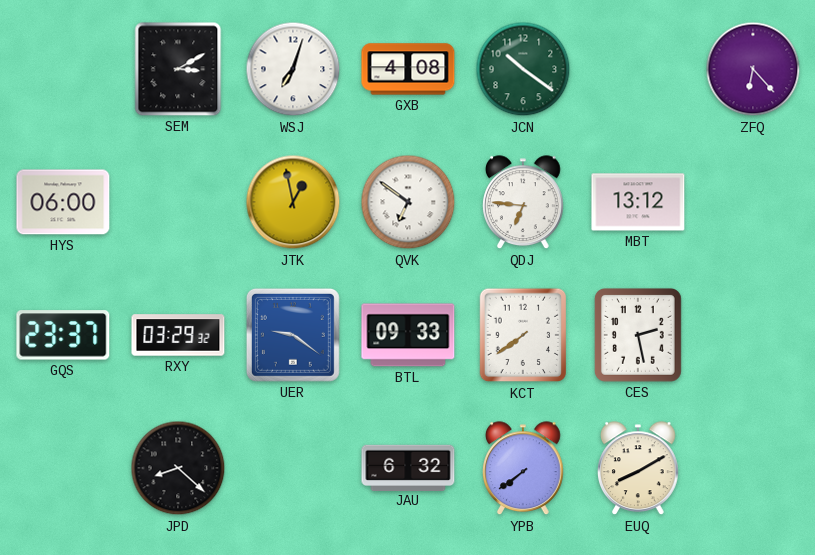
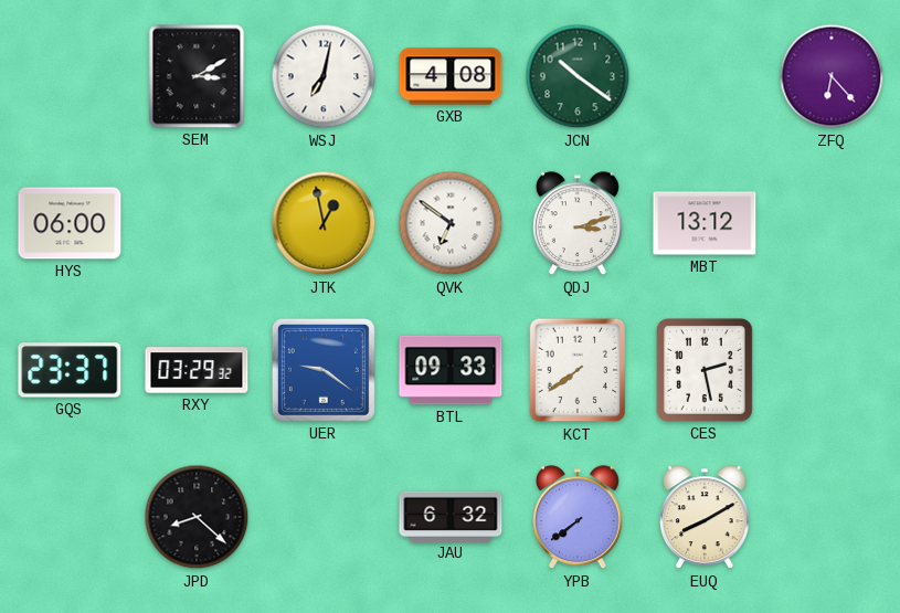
WSJ: 7:03 -> 7:02 (324, 76)
QDJ: 6:46 -> 3:12 (579, 224)
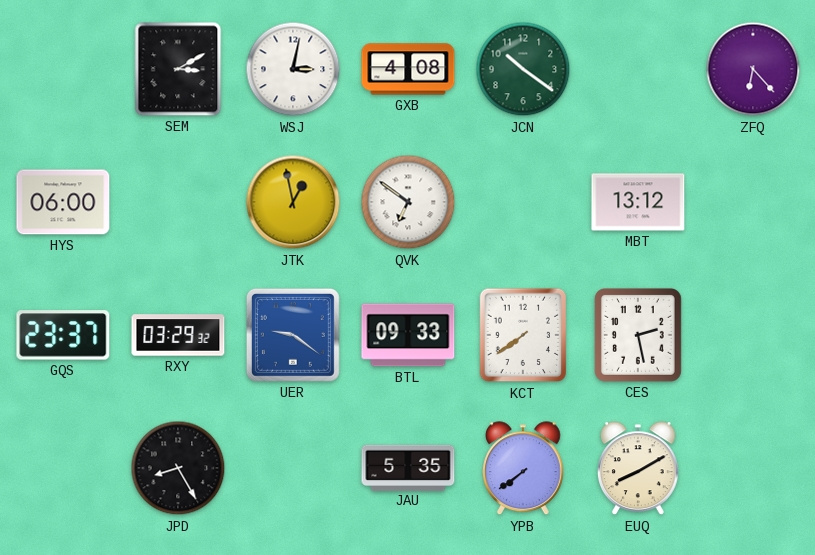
WSJ: 7:02 -> 3:02 (293, 69)
QDJ: 3:12 -> none (579, 224)
JPD: 8:22 -> 8:25 (178, 468)
JAU: 6:32 -> 5:35 (408, 467)
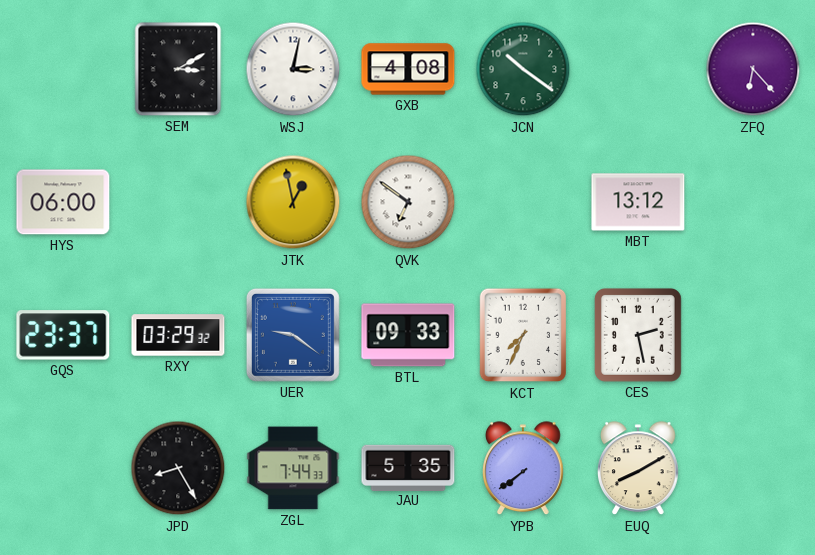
KCT: 7:39 -> 7:34 (523, 335)
ZGL: none -> 7:44 (293, 468)
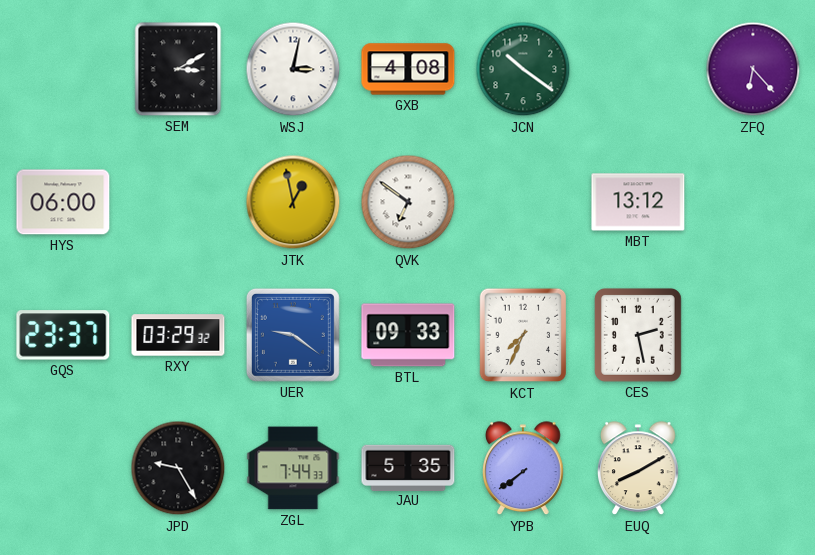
JPD: 8:25 -> 9:25 (178, 468)
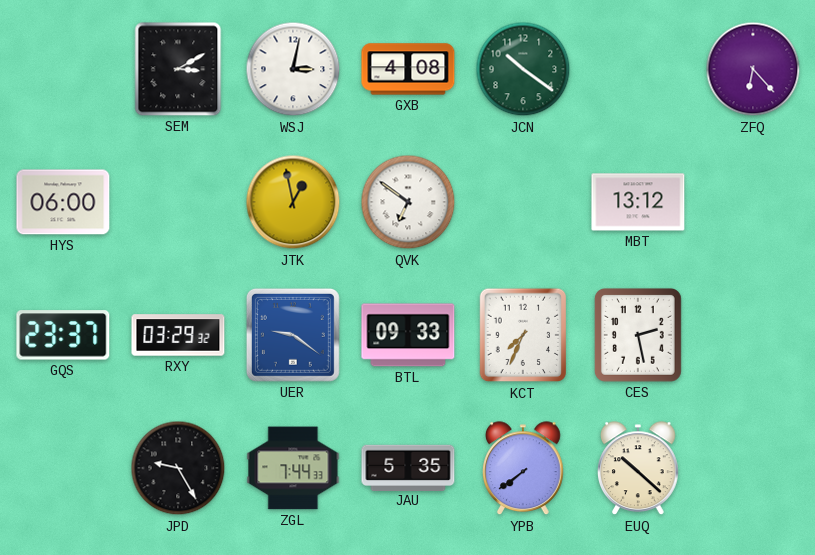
EUQ: 8:10 -> 10:22 (639, 469)
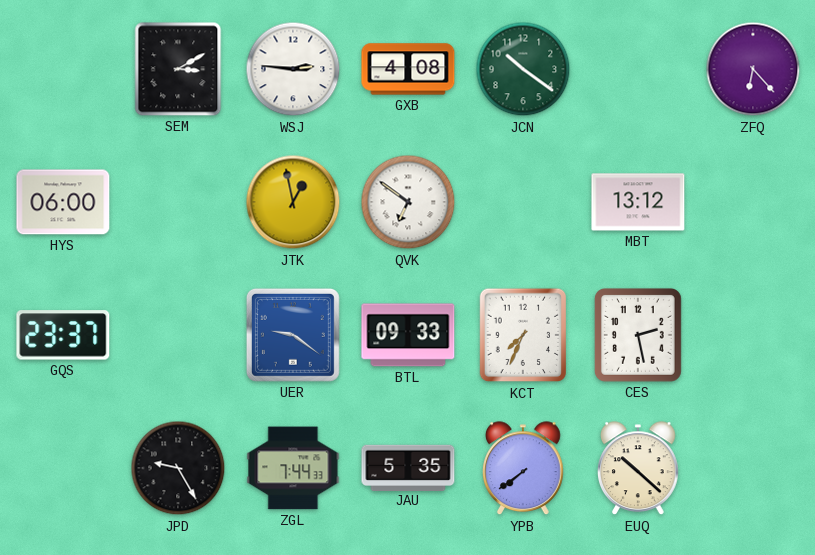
WSJ: 3:02 -> 2:46 (293, 69)
RXY: 03:29 -> none (178, 335)
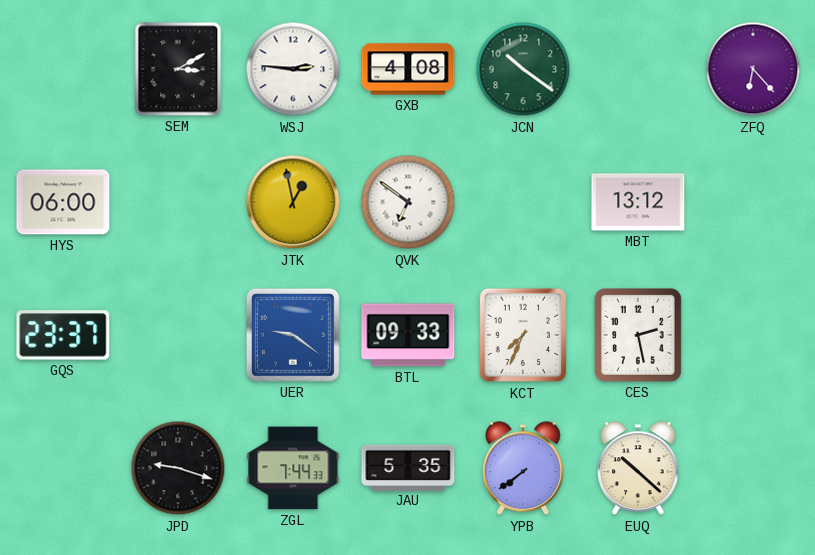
JPD: 9:25 -> 9:18 (178, 468)
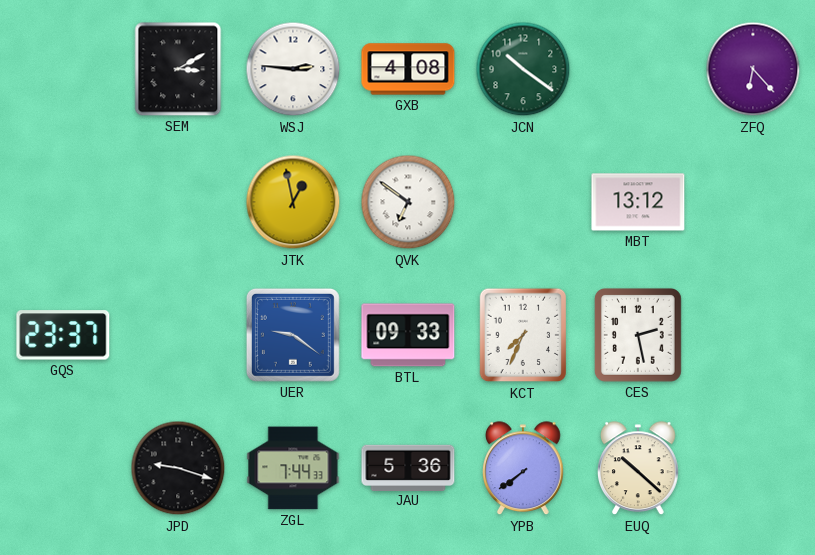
HYS: 06:00 -> none (63, 202)
JAU: 5:35 -> 5:36 (408, 467)
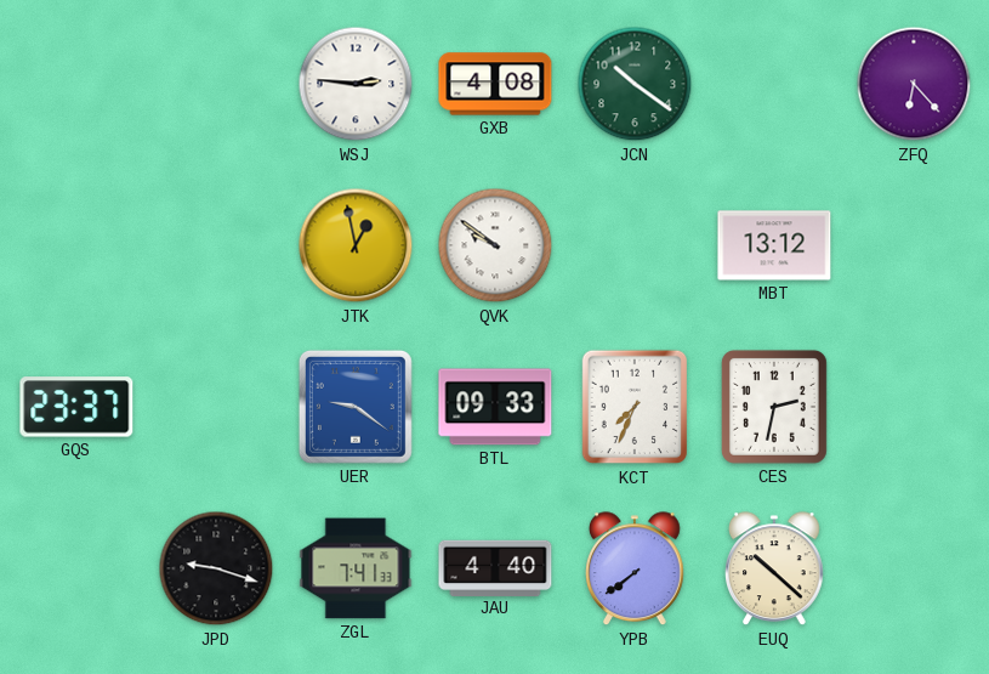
SEM: 3:10 -> none (178, 69)
QVK: 6:51 -> 9:51 (495, 245)
CES: 2:28 -> 2:32 (774, 407)
ZGL: 7:44 -> 7:41 (356, 568)
JAU: 5:36 -> 4:40 (495, 567)
